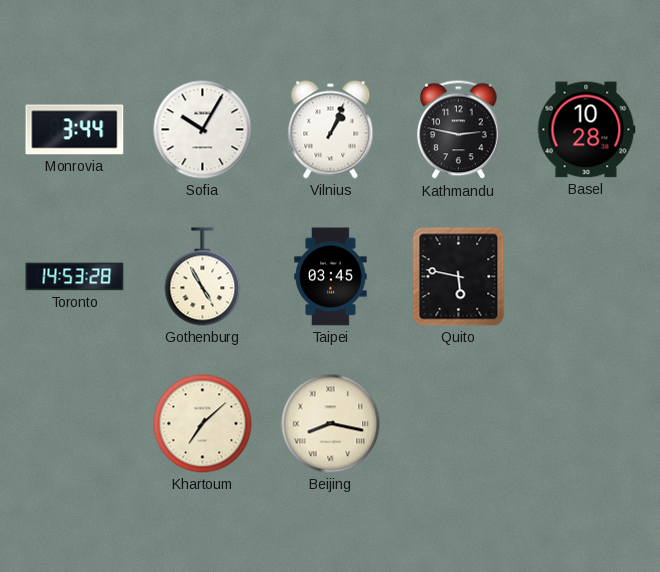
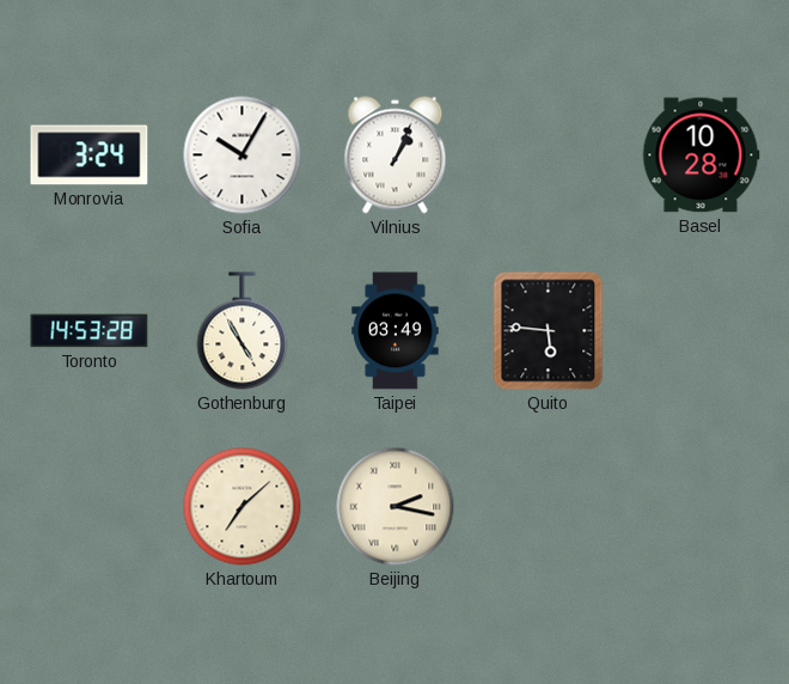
Monrovia: 3:44 -> 3:24 (90, 155)
Kathmandu: 2:47 -> none (459, 130)
Taipei: 03:45 -> 03:49 (396, 331)
Quito: 5:47 -> 5:46 (549, 331)
Beijing: 8:17 -> 2:17 (396, 507)
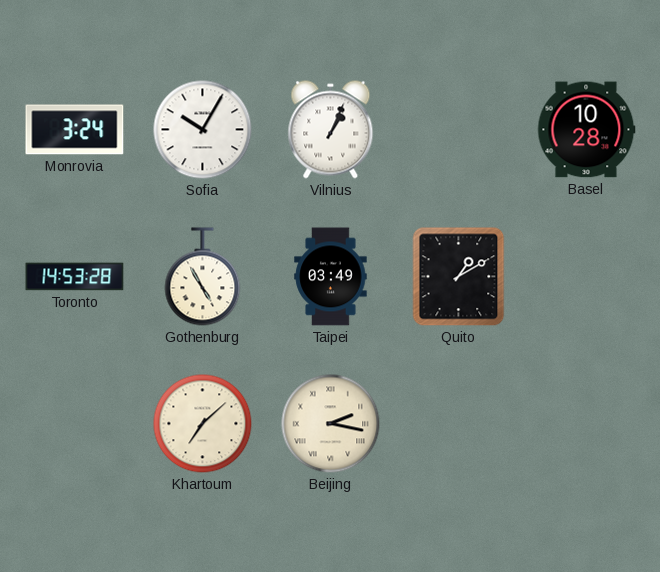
Quito: 5:46 -> 1:10 (459, 277)
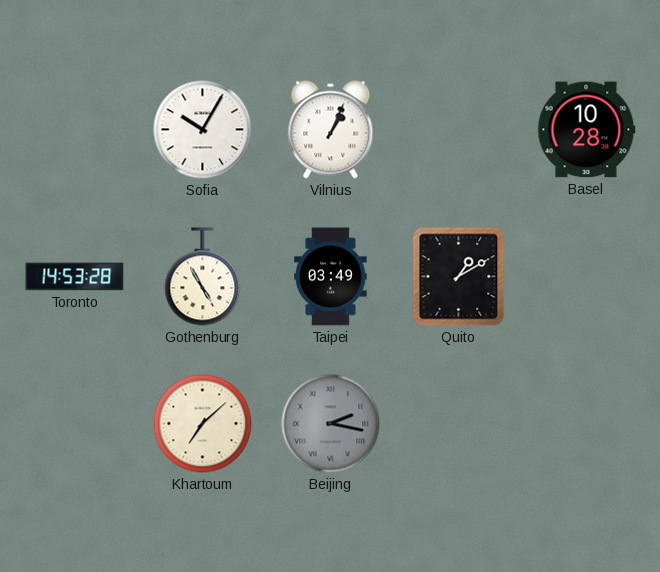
Monrovia: 3:24 -> none (75, 130)
Beijing dial: cream -> grey (331, 424)
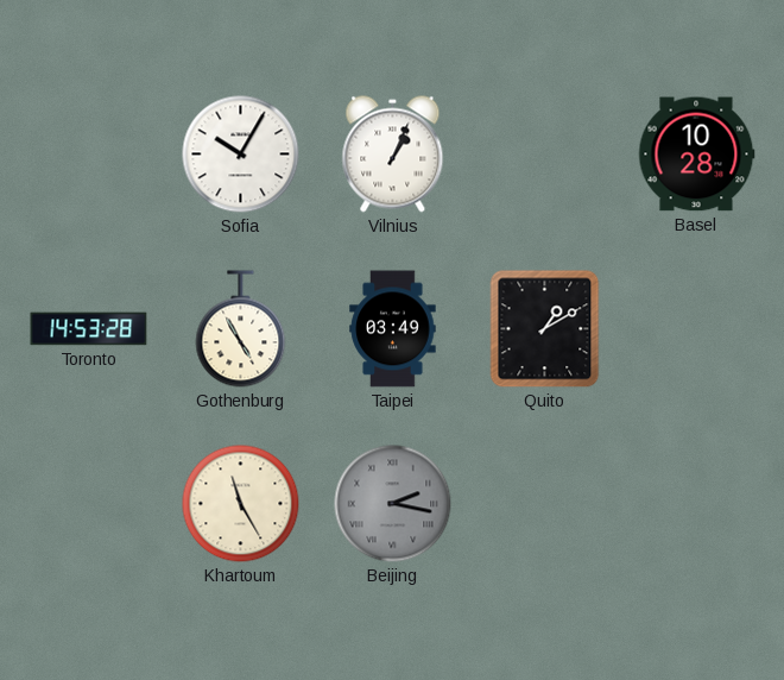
Khartoum: 7:08 -> 11:25 (241, 504)
